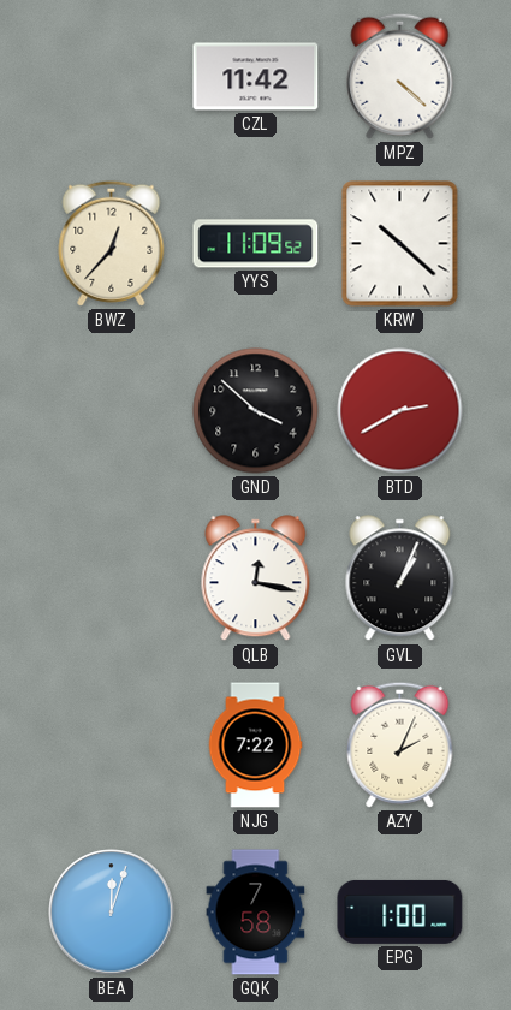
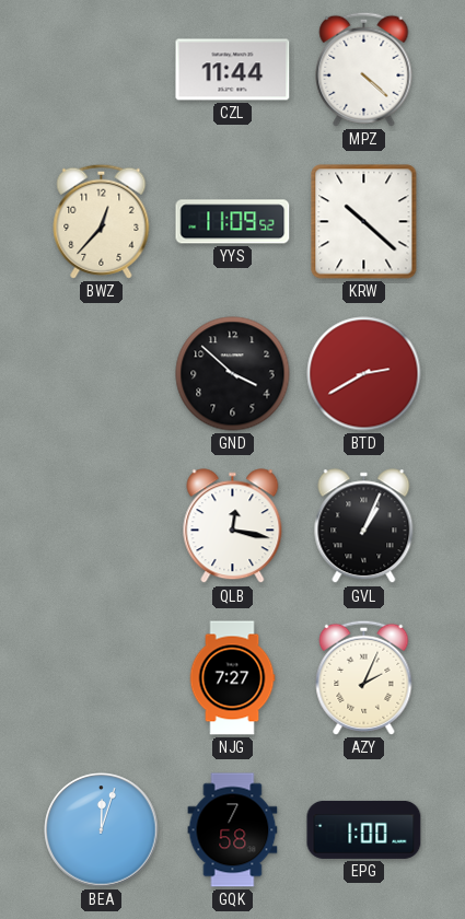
CZL: 11:42 -> 11:44 (233, 70)
NJG: 7:22 -> 7:27 (232, 678)
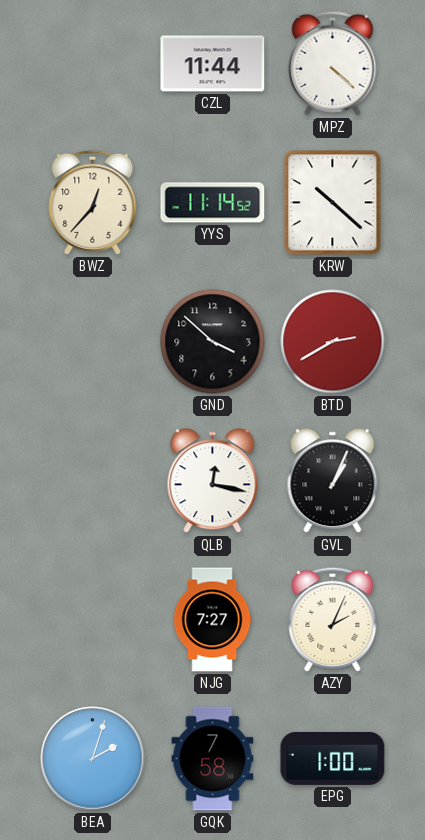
YYS: 11:09 -> 11:14 (213, 203)
BEA: 12:03 -> 2:03 (93, 759)
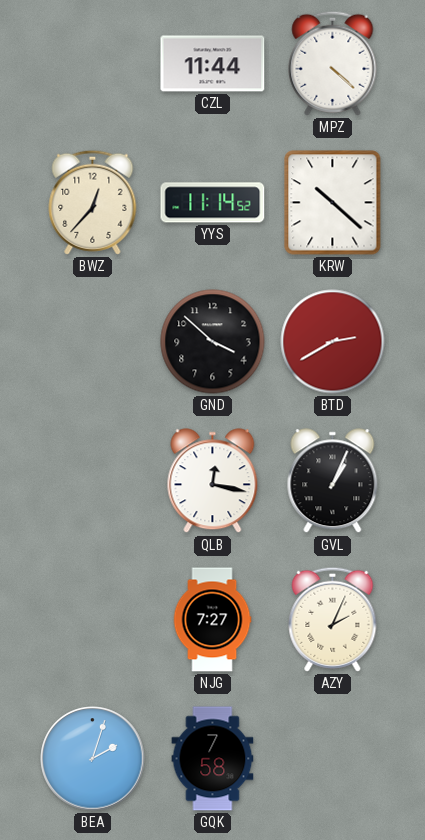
EPG: 1:00 -> none (333, 758)
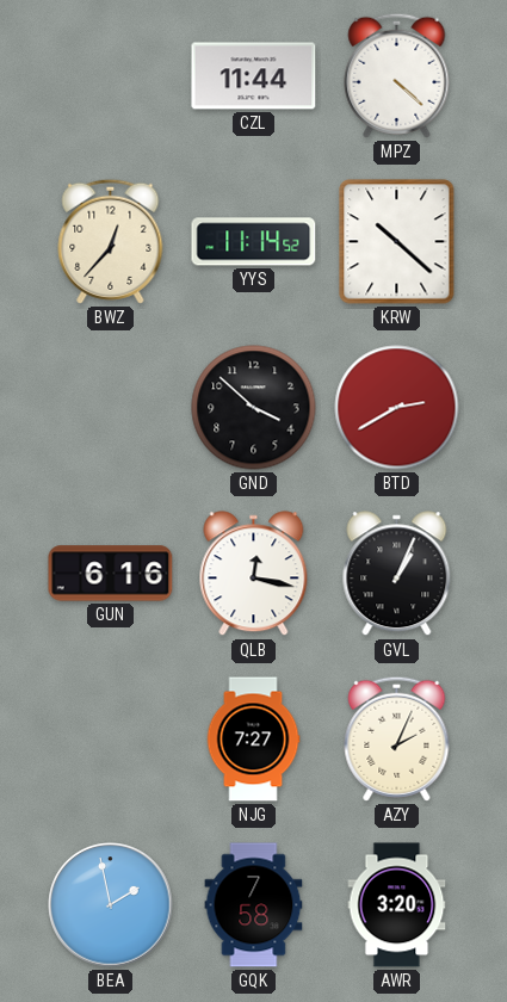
GUN: none -> 6:16 (111, 574)
BEA: 2:03 -> 1:58 (111, 905)
AWR: none -> 3:20 (397, 905)
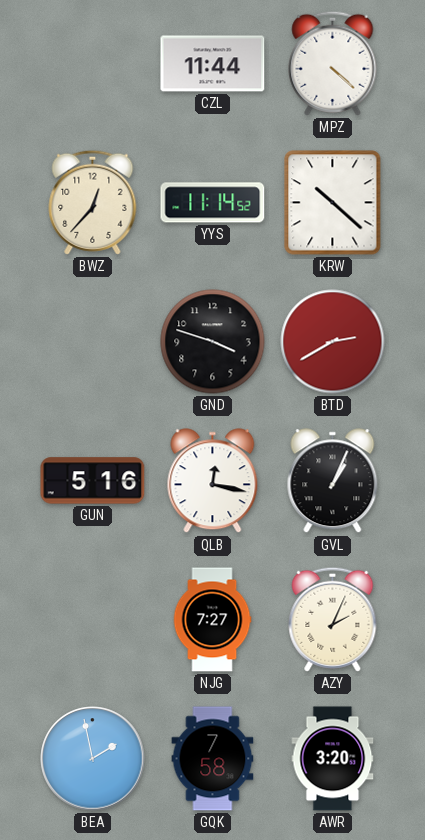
GND: 3:52 -> 3:48 (213, 342)
GUN: 6:16 -> 5:16 (93, 481)
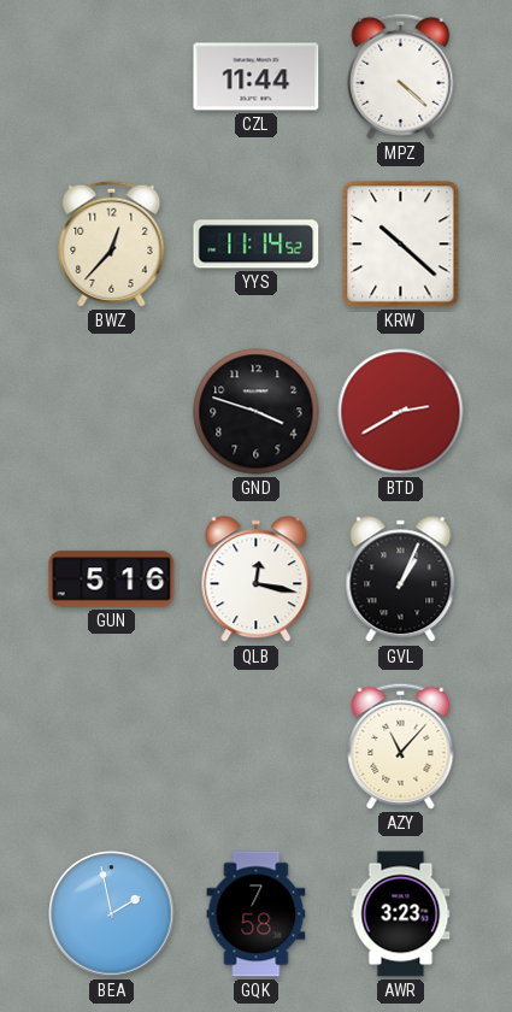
NJG: 7:27 -> none (212, 620)
AZY: 2:04 -> 11:07 (401, 746)
AWR: 3:20 -> 3:23 (401, 914)
